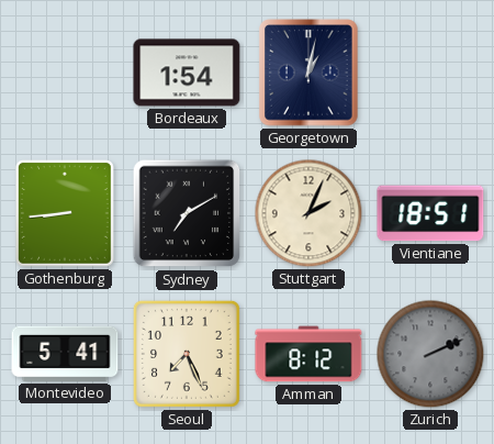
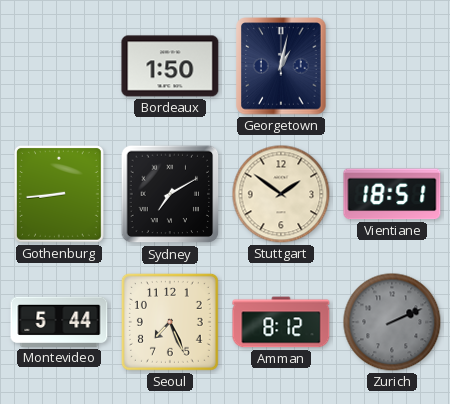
Bordeaux: 1:54 -> 1:50 (170, 66)
Stuttgart: 2:04 -> 1:51 (281, 194)
Montevideo: 5:41 -> 5:44 (59, 322)
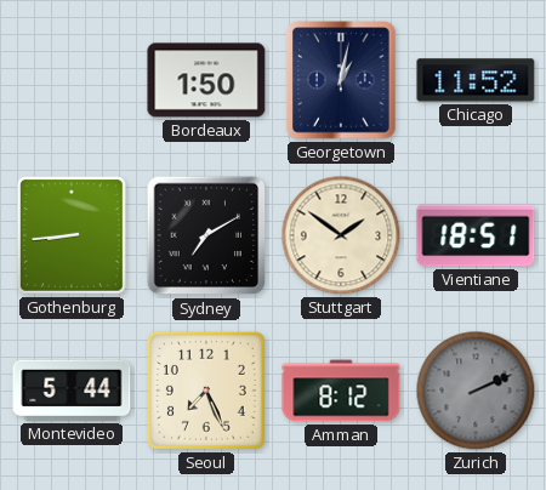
Chicago: none -> 11:52 (476, 80)
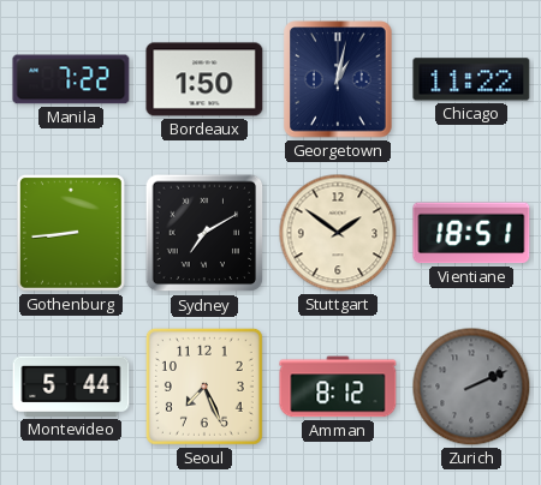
Manila: none -> 7:22 (71, 79)
Chicago: 11:52 -> 11:22 (471, 79)
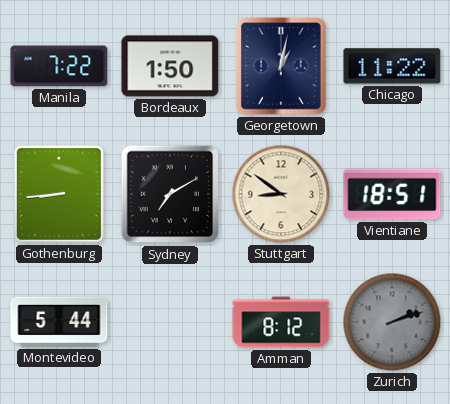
Stuttgart: 1:51 -> 8:51 (281, 194)
Seoul: 7:26 -> none (204, 387)
Zurich: 2:11 -> 2:12 (392, 322)
